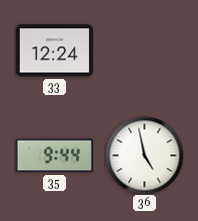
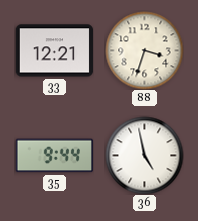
33: 12:24 -> 12:21 (54, 51)
88: none -> 3:33 (144, 50)
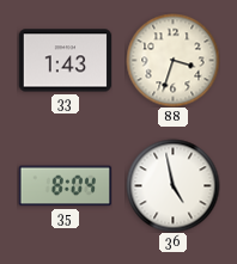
33: 12:21 -> 1:43 (65, 61)
35: 9:44 -> 8:04 (65, 186)
